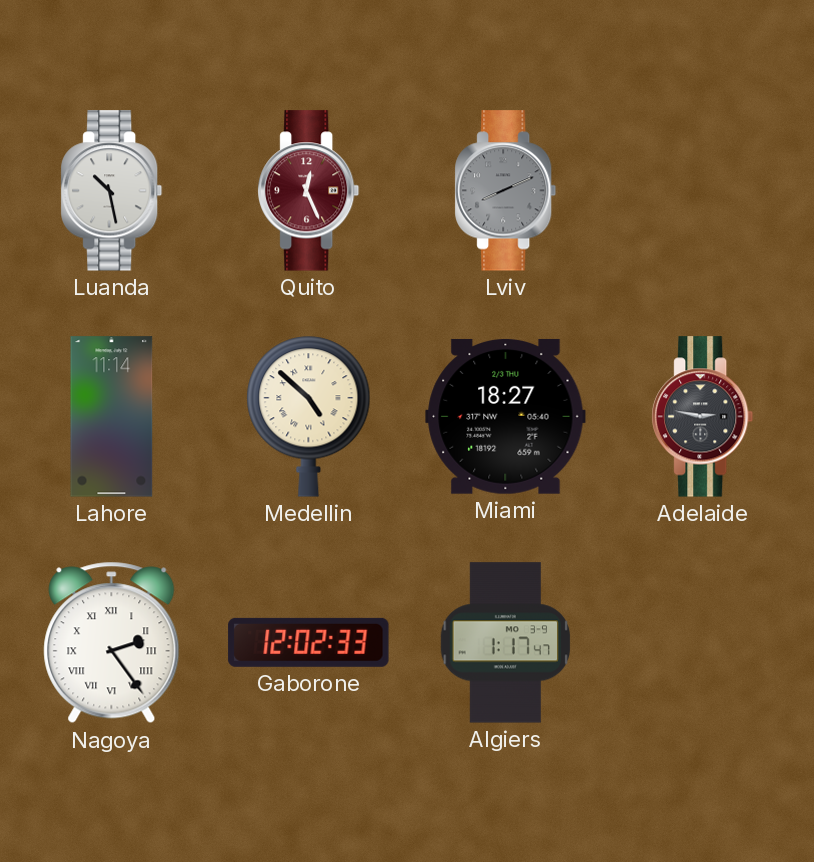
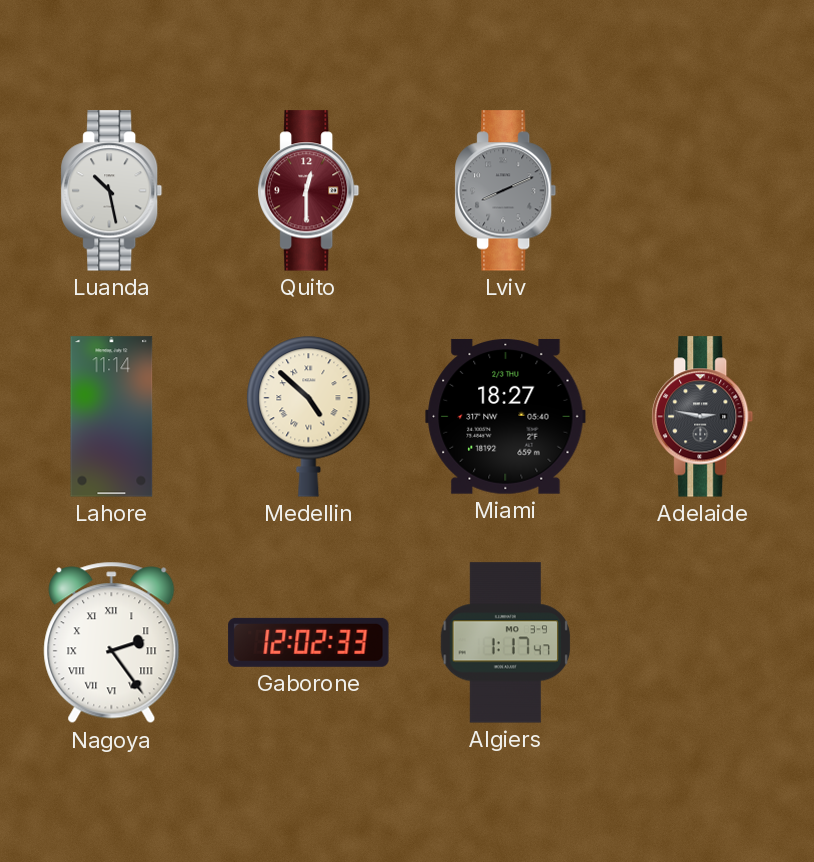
Quito: 12:26 -> 12:30 (309, 191)
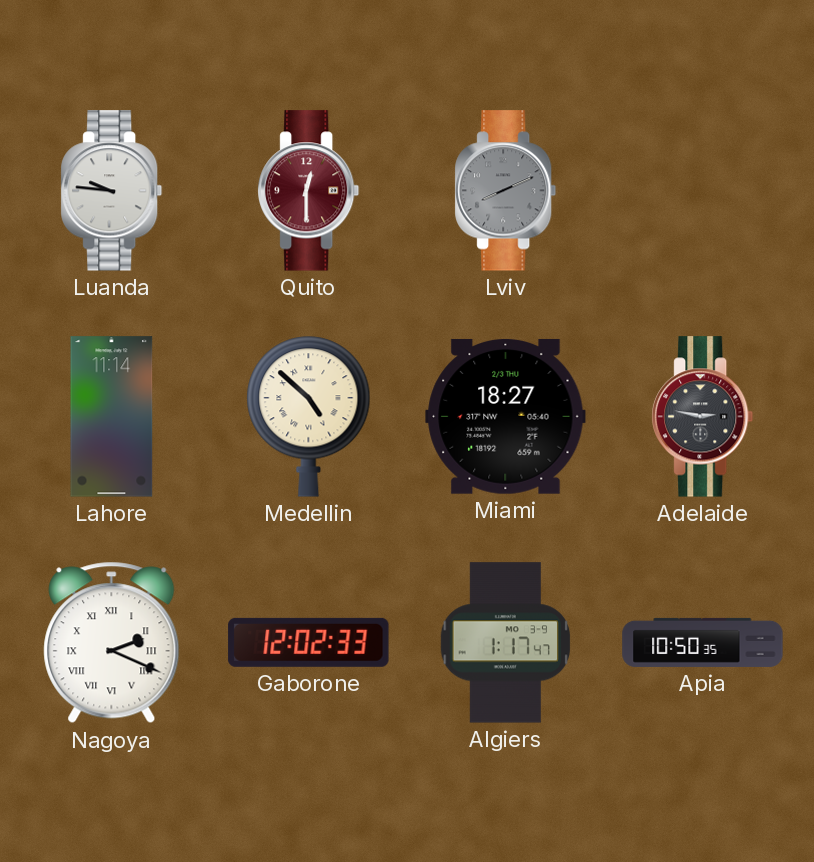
Luanda: 10:28 -> 9:46 (112, 191)
Nagoya: 2:24 -> 2:19 (112, 643)
Apia: none -> 10:50 (703, 642)
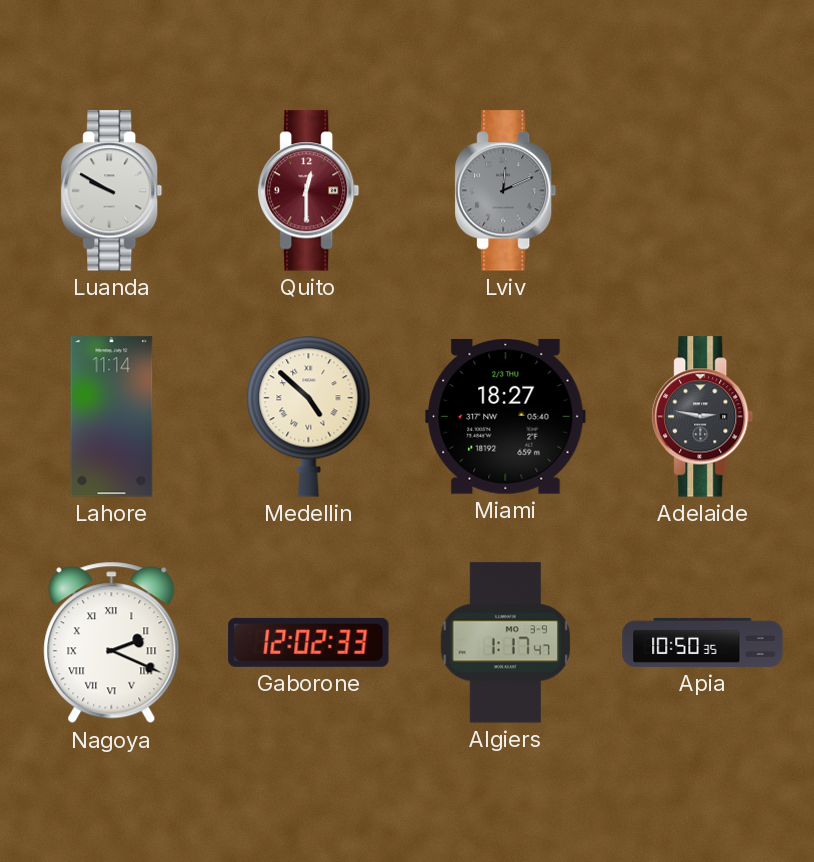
Luanda: 9:46 -> 9:50 (112, 191)
Lviv: 8:11 -> 12:11 (506, 191)
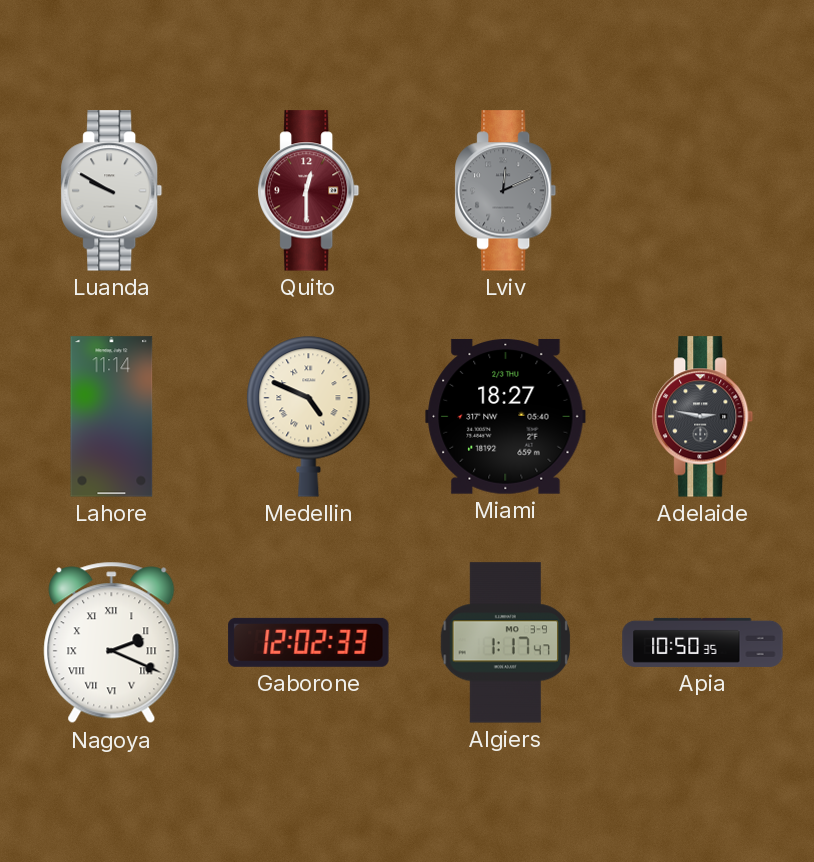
Medellin: 4:52 -> 4:49 (309, 416)
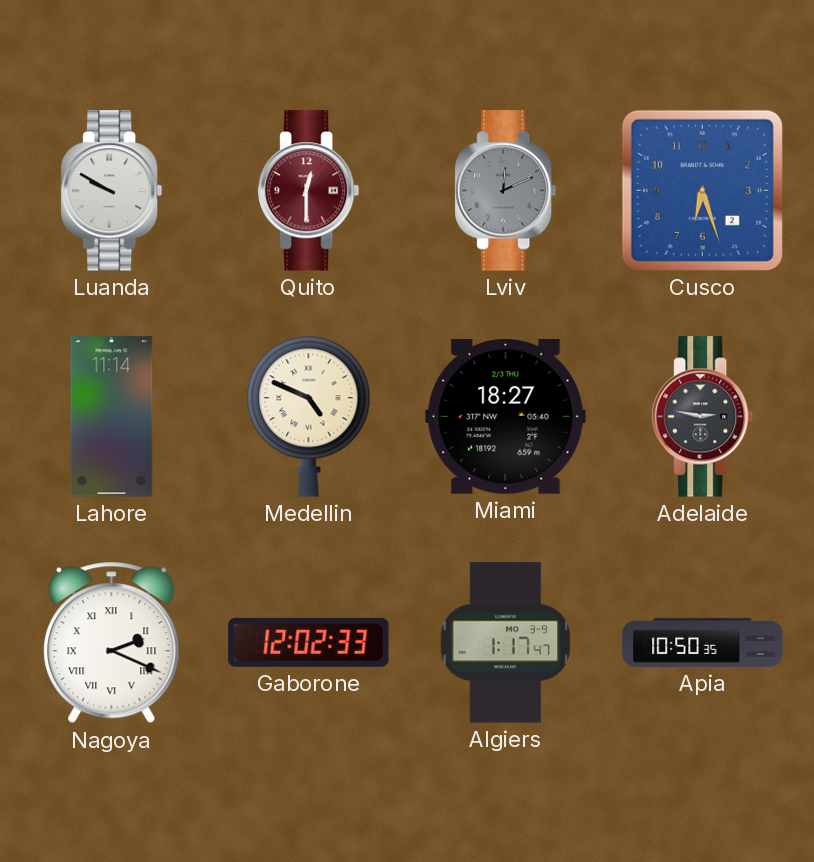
Cusco: none -> 6:27 (702, 190)
